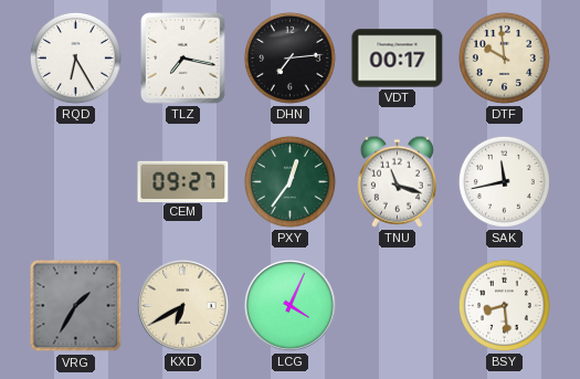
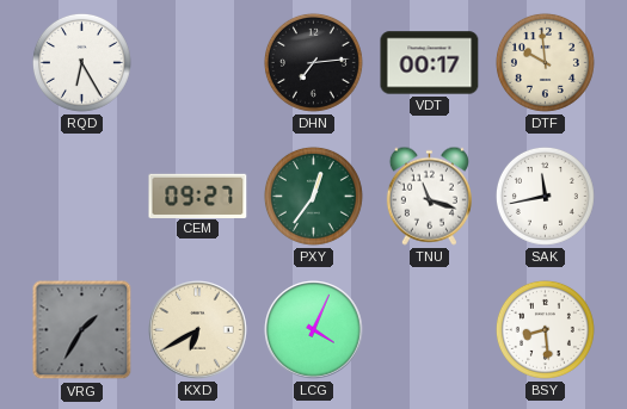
TLZ: 7:17 -> none (183, 59)
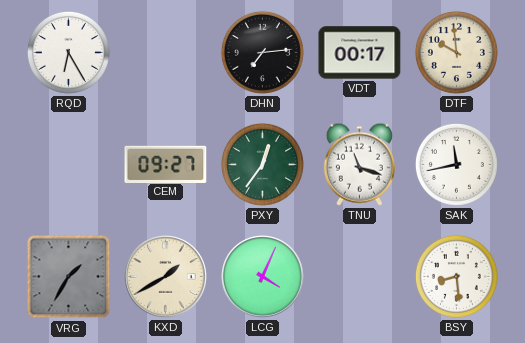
KXD: 6:40 -> 1:40 (166, 277)
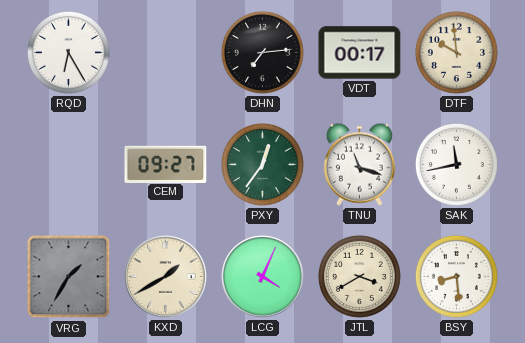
JTL: none -> 3:40 (359, 276)
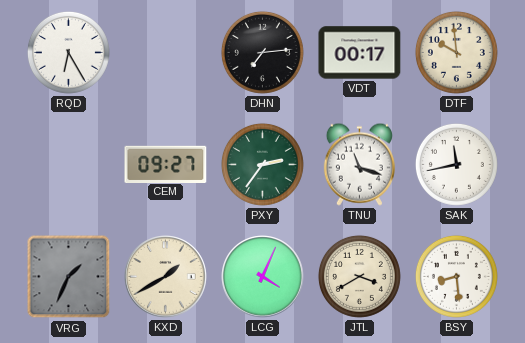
PXY: 12:36 -> 2:36 (262, 164)
VRG: 1:35 -> 1:34 (69, 277)
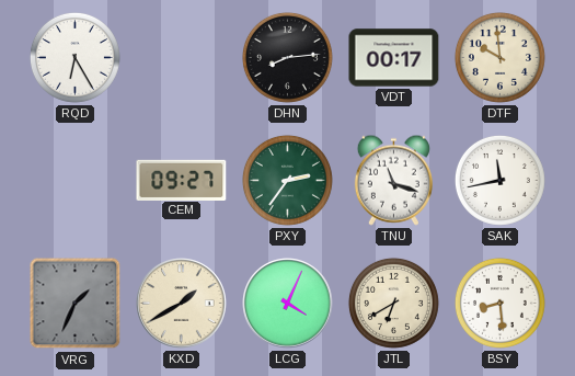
DHN: 7:14 -> 8:14 (287, 57)
JTL: 3:40 -> 6:40 (393, 303)
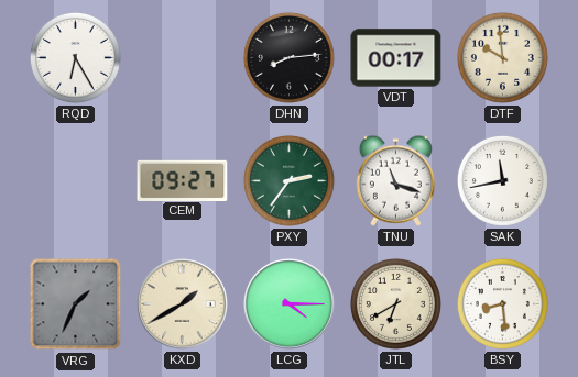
LCG: 4:04 -> 4:15 (290, 304)
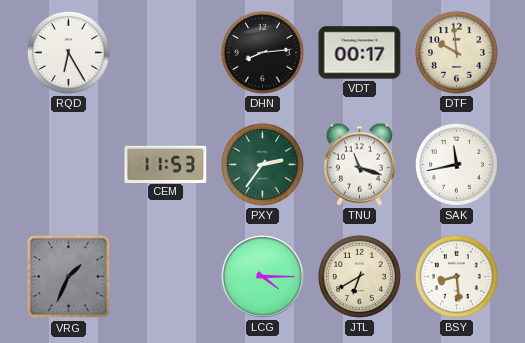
CEM: 09:27 -> 11:53 (166, 164)
KXD: 1:40 -> none (183, 304)
